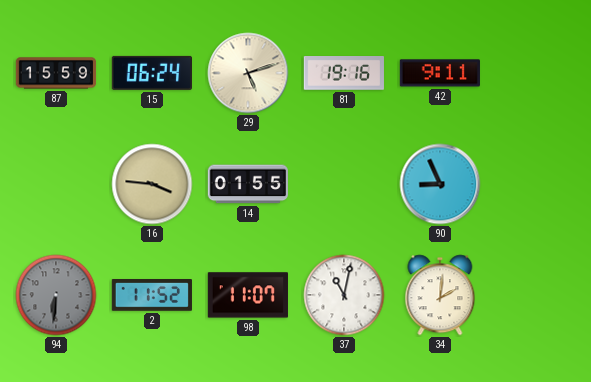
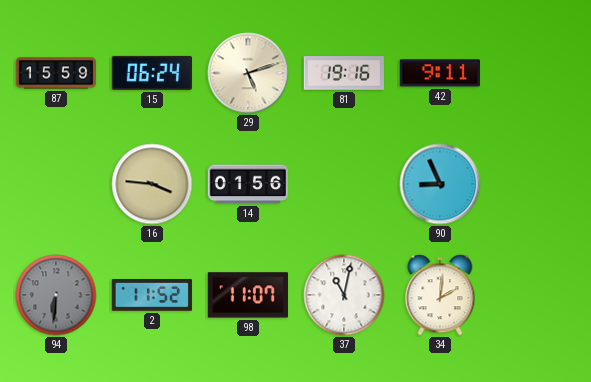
14: 01:55 -> 01:56 (247, 184)
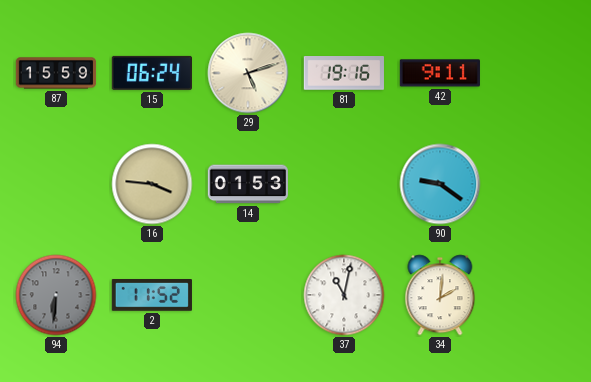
14: 01:56 -> 01:53 (247, 184)
90: 8:56 -> 9:21 (440, 184)
98: 11:07 -> none (248, 295)
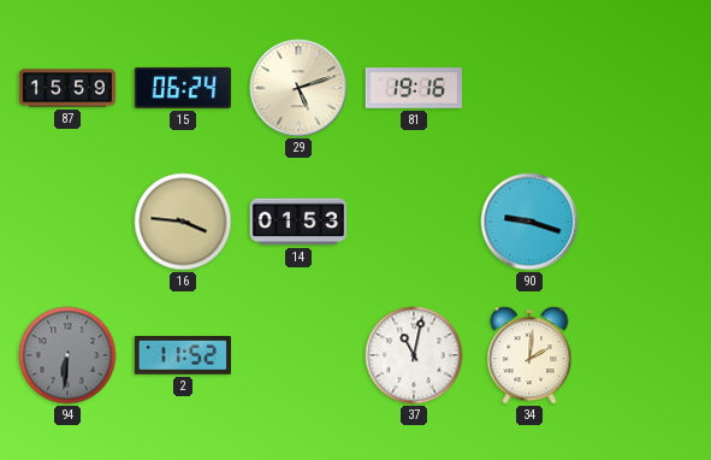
42: 9:11 -> none (440, 73)
90: 9:21 -> 9:18 (529, 222)
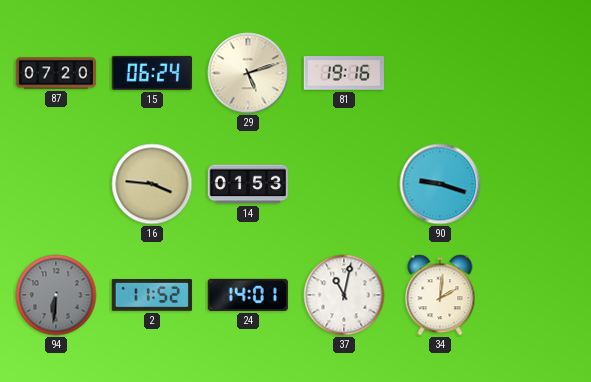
87: 15:59 -> 07:20 (56, 73)
24: none -> 14:01 (248, 295)
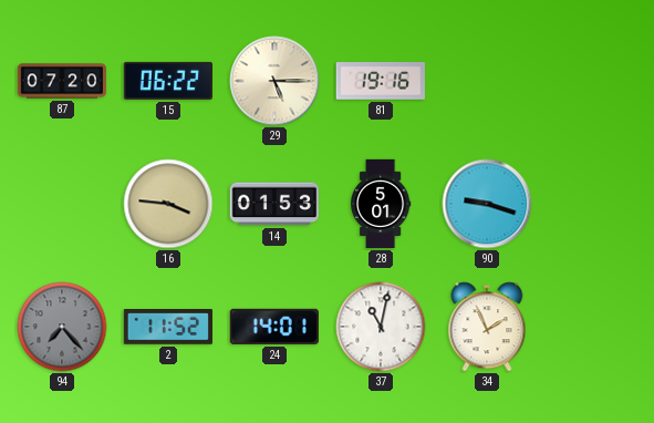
15: 06:24 -> 06:22 (167, 81)
29: 5:12 -> 5:15 (274, 81)
28: none -> 5:01 (381, 204)
94: 6:31 -> 7:23 (62, 327)
34: 2:01 -> 1:56 (487, 327)
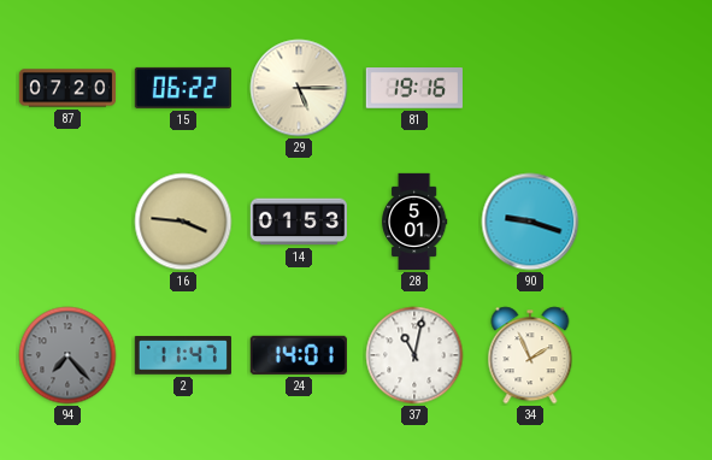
2: 11:52 -> 11:47 (183, 356)
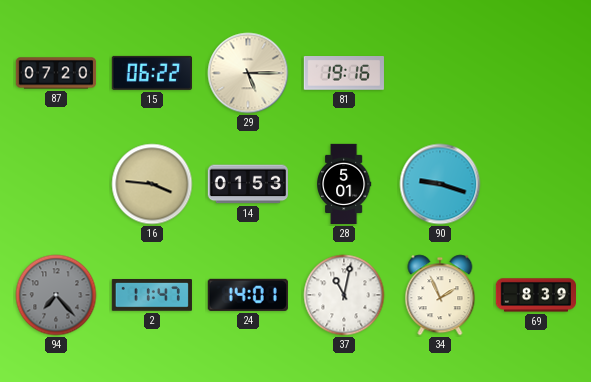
69: none -> 8:39 (536, 295)
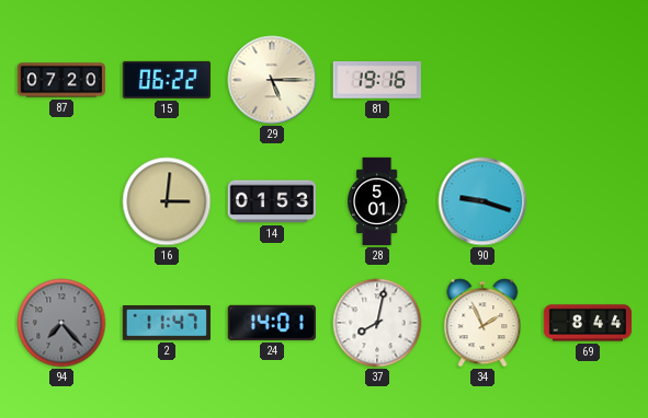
16: 3:46 -> 3:01 (167, 201)
37: 11:02 -> 8:02 (377, 323)
69: 8:39 -> 8:44 (588, 323)
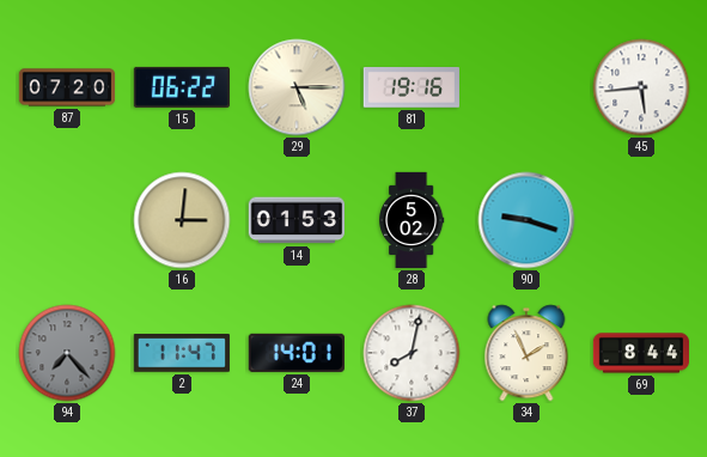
45: none -> 5:44 (641, 87)
28: 5:01 -> 5:02 (412, 220)
